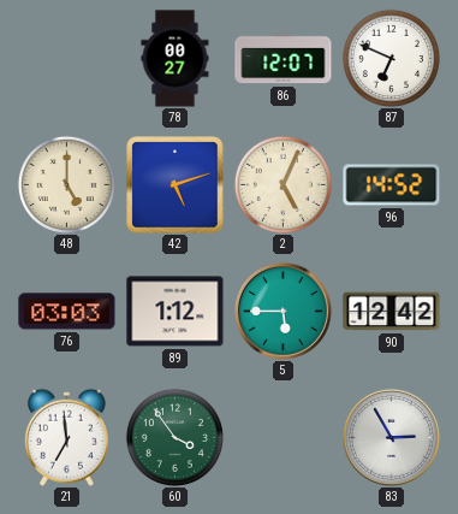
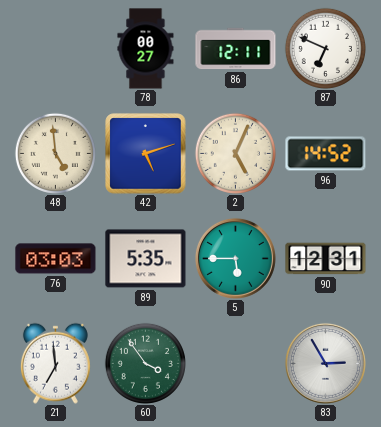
86: 12:07 -> 12:11 (236, 49)
48: 5:00 -> 4:59 (55, 153)
89: 1:12 -> 5:35 (146, 259)
90: 12:42 -> 12:31 (326, 259)
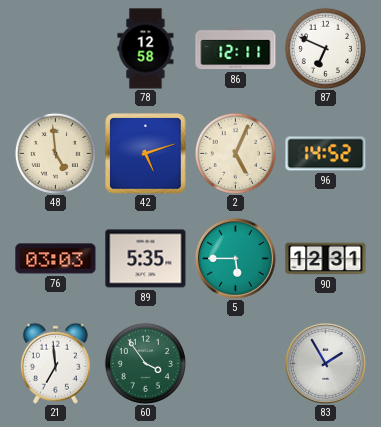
78: 00:27 -> 12:58 (146, 49)
83: 2:55 -> 1:55 (325, 363)
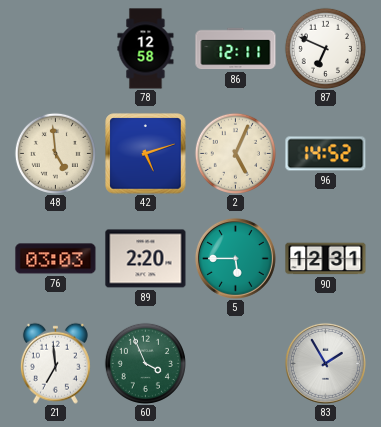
89: 5:35 -> 2:20 (146, 259)
60: 3:54 -> 3:56 (145, 363)
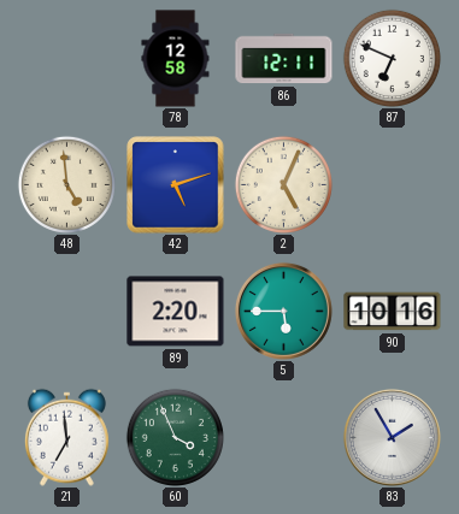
96: 14:52 -> none (326, 154)
76: 03:03 -> none (56, 259)
90: 12:31 -> 10:16 (393, 312)
